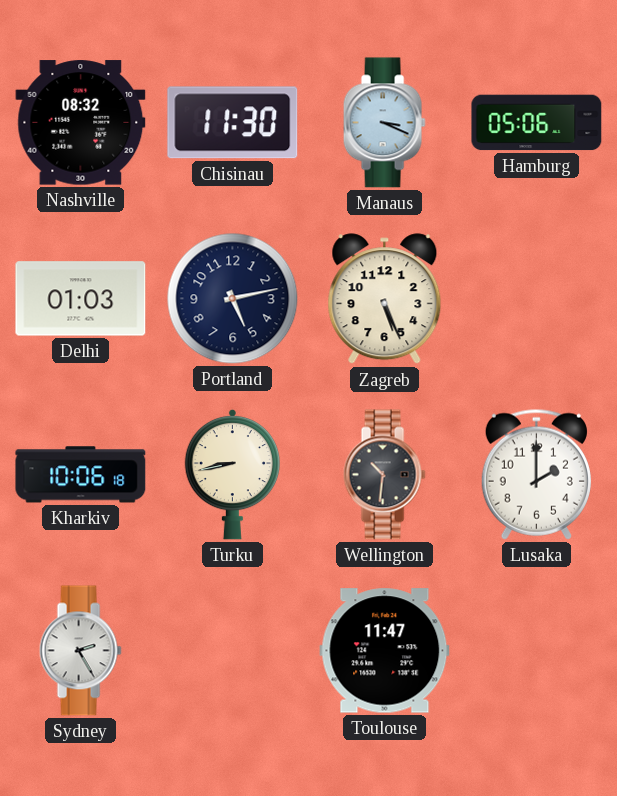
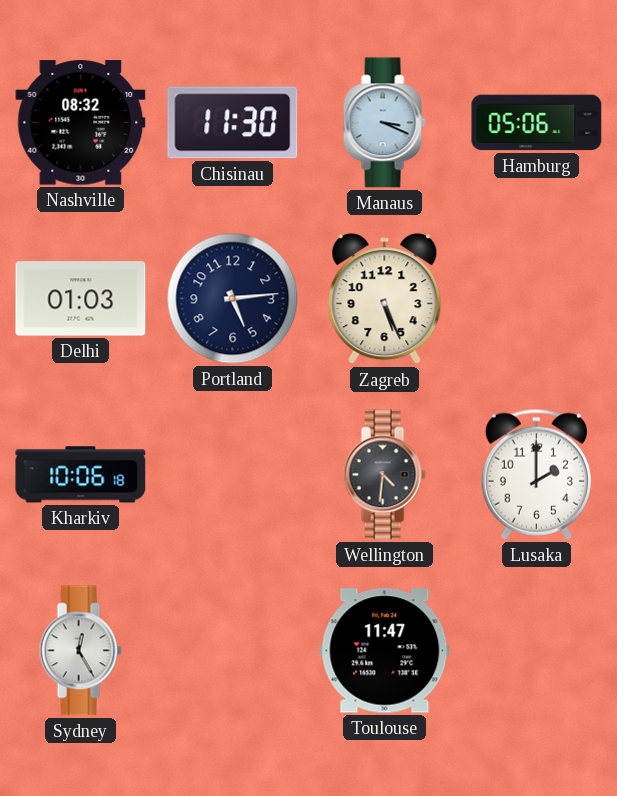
Portland: 5:13 -> 5:14 (233, 299)
Turku: 8:43 -> none (232, 474)
Wellington: 10:31 -> 4:31 (384, 475)
Sydney: 2:25 -> 12:25 (80, 651)
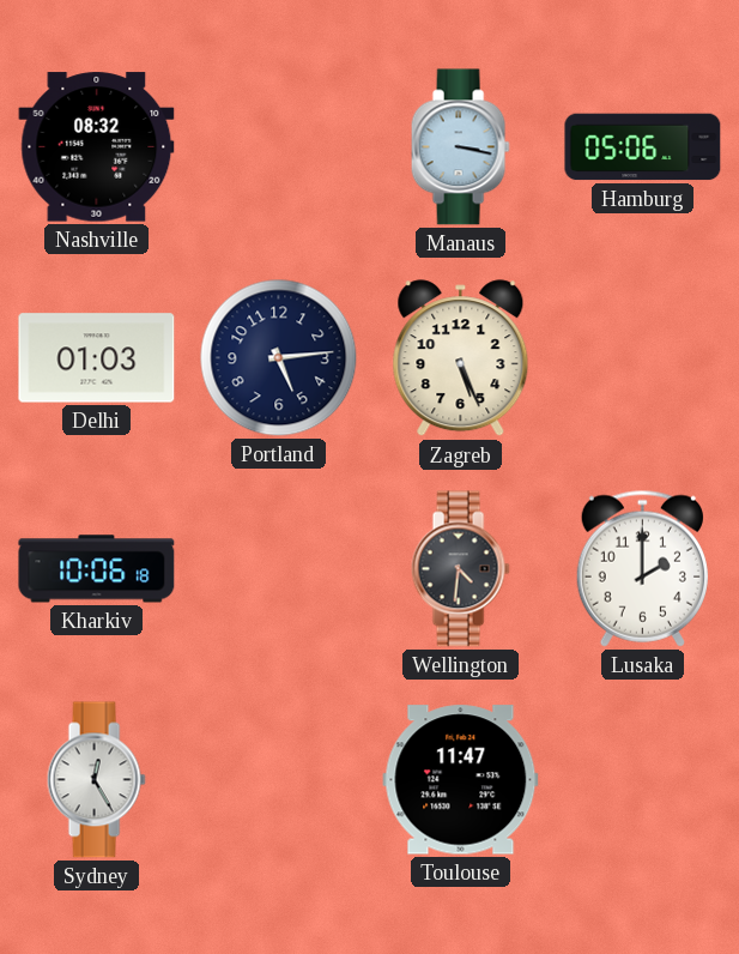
Chisinau: 11:30 -> none (233, 123)
Manaus: 3:19 -> 3:17 (460, 147)
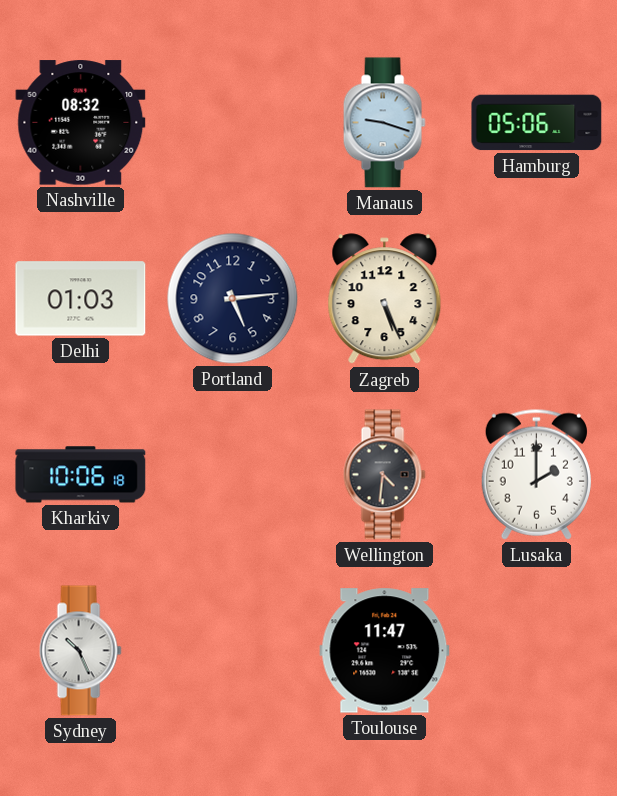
Manaus: 3:17 -> 9:18 (384, 123)
Sydney: 12:25 -> 10:26 (80, 651)
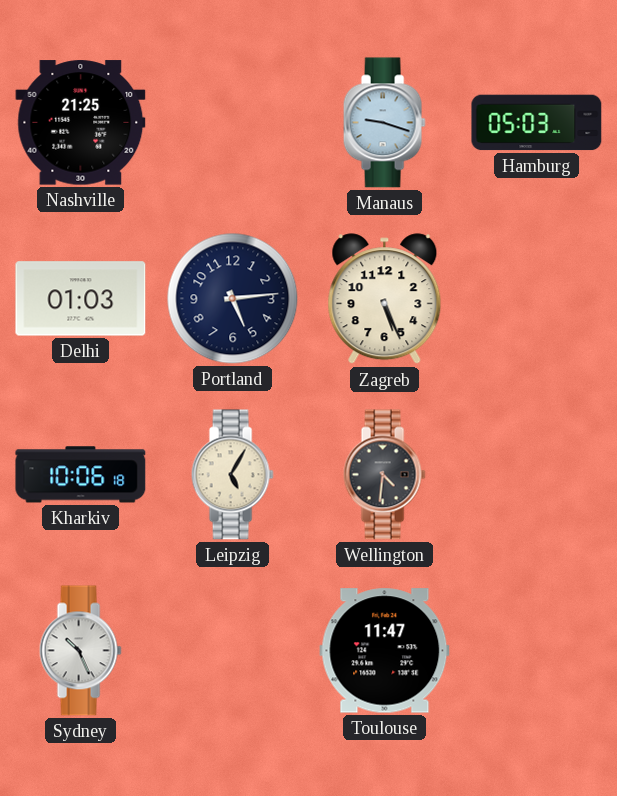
Nashville: 08:32 -> 21:25 (81, 123)
Hamburg: 05:06 -> 05:03 (537, 123)
Leipzig: none -> 5:05 (232, 475)
Lusaka: 2:00 -> none (536, 474)
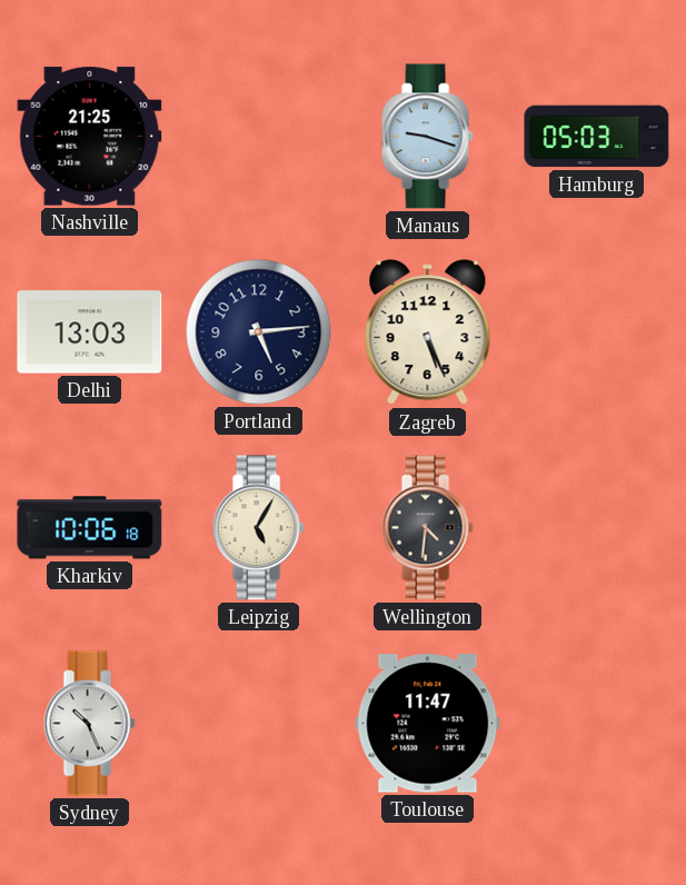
Delhi: 01:03 -> 13:03 (90, 332)
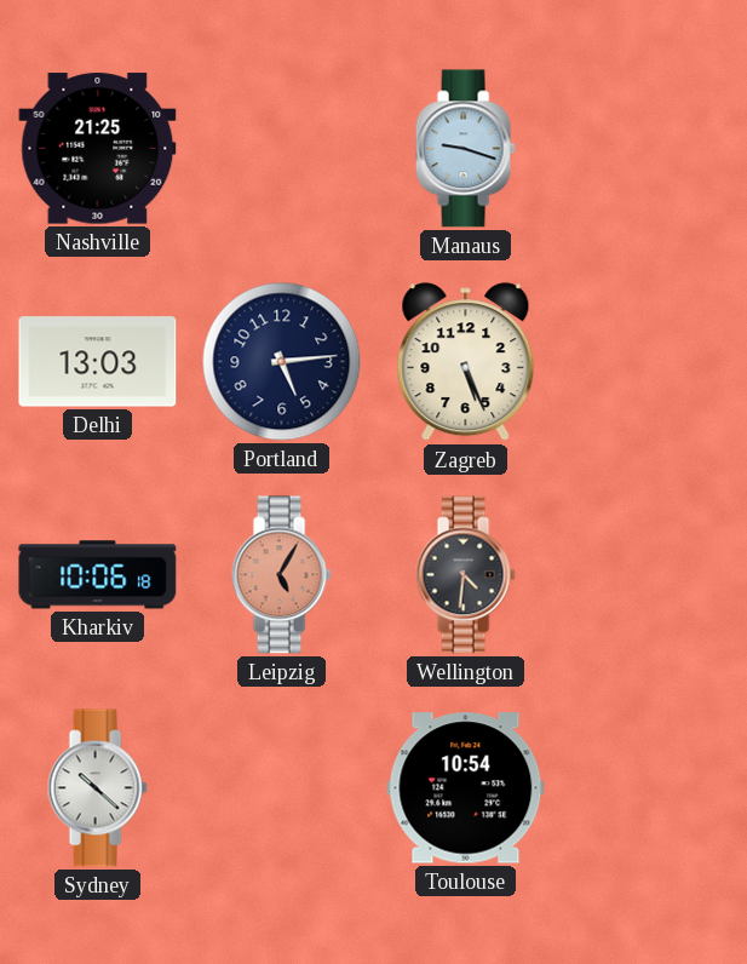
Hamburg: 05:03 -> none (597, 137)
Leipzig dial: cream -> salmon (281, 575)
Sydney: 10:26 -> 10:22 (97, 788)
Toulouse: 11:47 -> 10:54 (466, 788)
